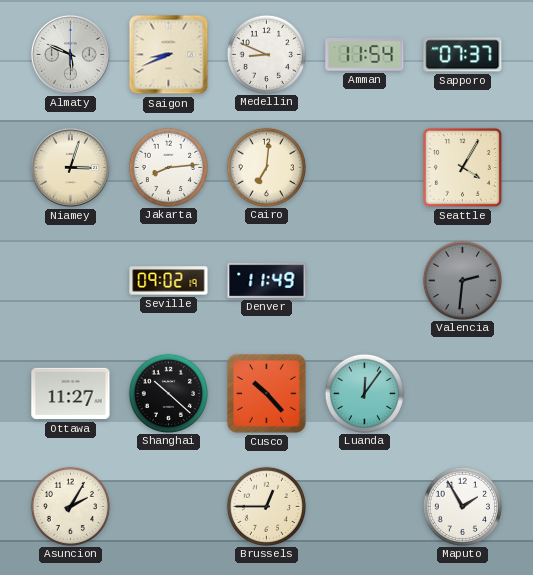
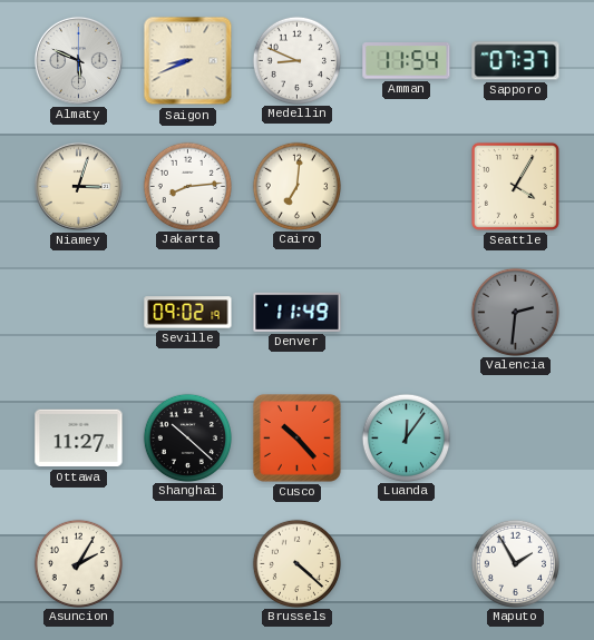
Brussels: 12:45 -> 4:22 (296, 563)
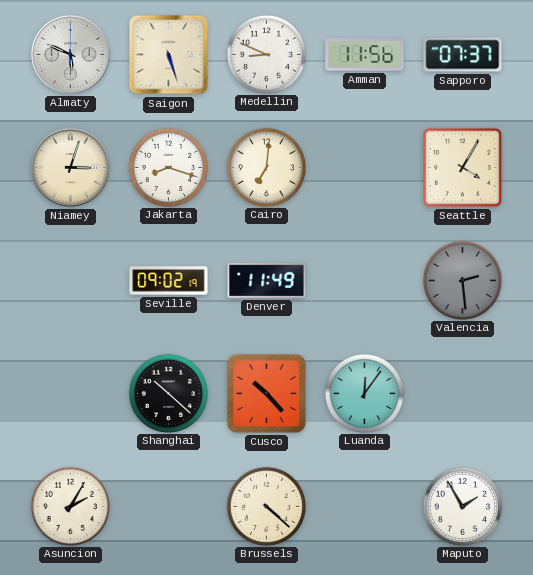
Saigon: 8:41 -> 5:27 (169, 55)
Amman: 11:54 -> 11:56 (365, 55)
Jakarta: 8:14 -> 8:18 (168, 167)
Valencia: 2:31 -> 2:29 (462, 280)
Ottawa: 11:27 -> none (79, 439)
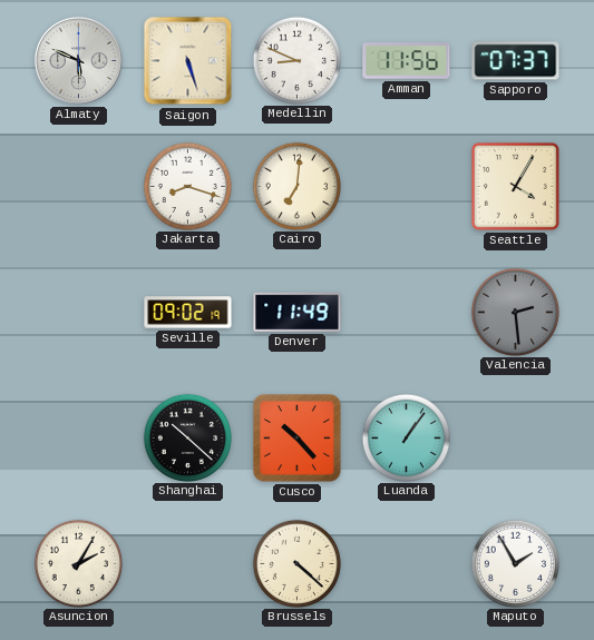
Niamey: 3:03 -> none (70, 167)
Luanda: 12:06 -> 1:06 (406, 437)
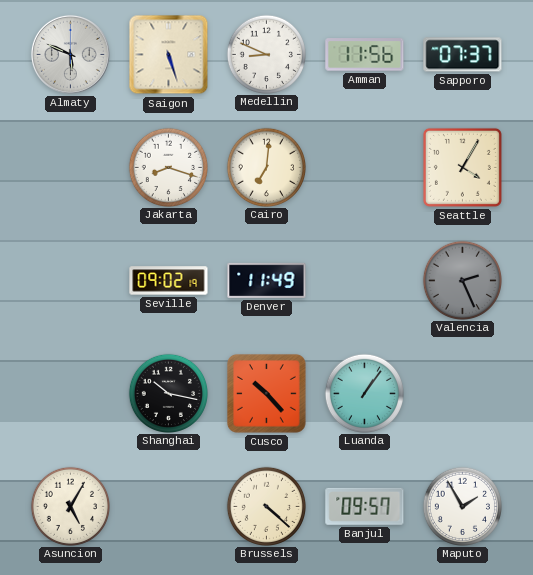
Valencia: 2:29 -> 2:26 (462, 280)
Shanghai: 10:22 -> 10:17 (168, 393)
Asuncion: 2:05 -> 5:05 (70, 506)
Banjul: none -> 09:57 (365, 506)
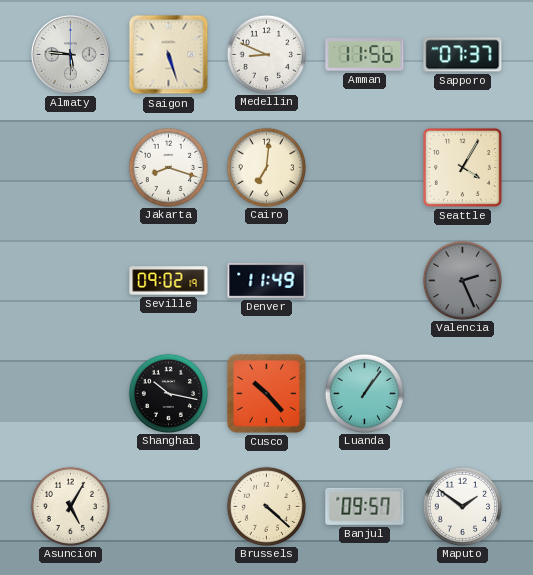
Almaty: 5:49 -> 5:46 (70, 54)
Maputo: 1:55 -> 1:51 (462, 506)
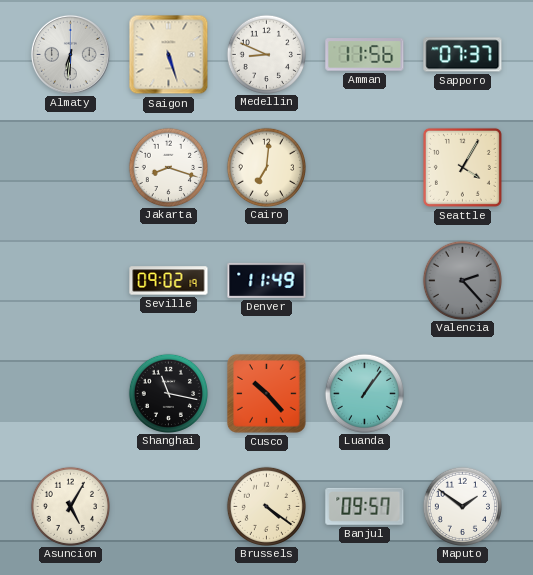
Almaty: 5:46 -> 6:31 (70, 54)
Valencia: 2:26 -> 2:23 (462, 280)
Shanghai: 10:17 -> 11:17 (168, 393)
Brussels: 4:22 -> 4:21 (266, 506)
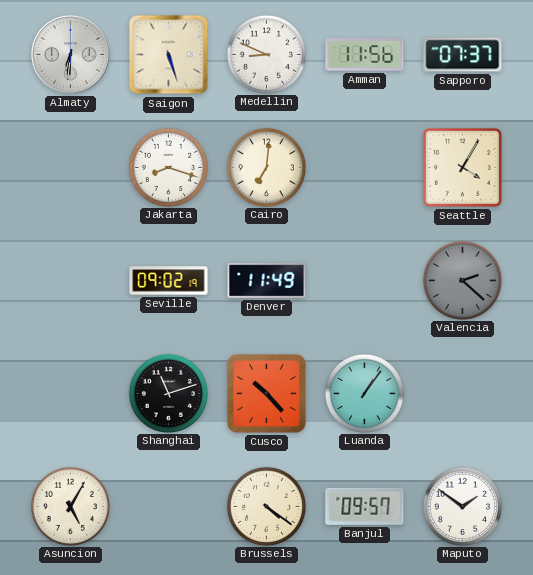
Valencia: 2:23 -> 2:22 (462, 280)
Shanghai: 11:17 -> 11:12 (168, 393)
